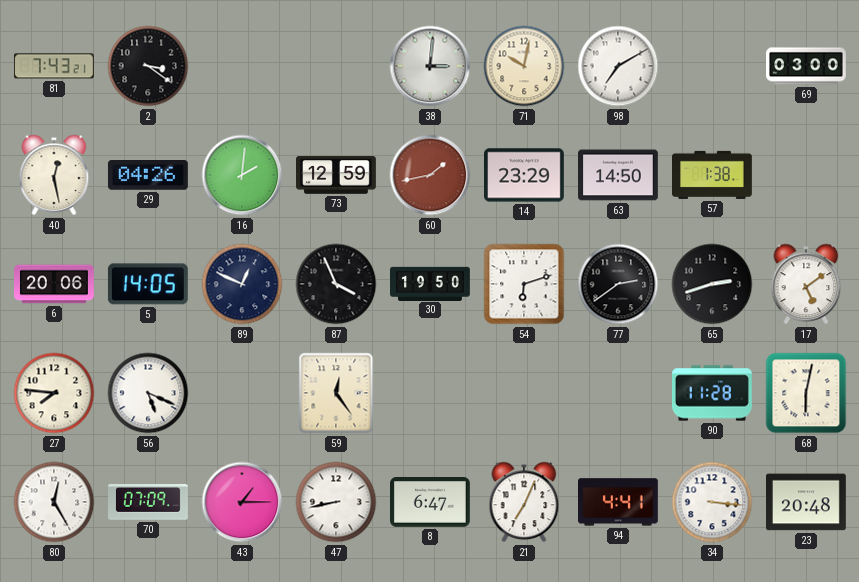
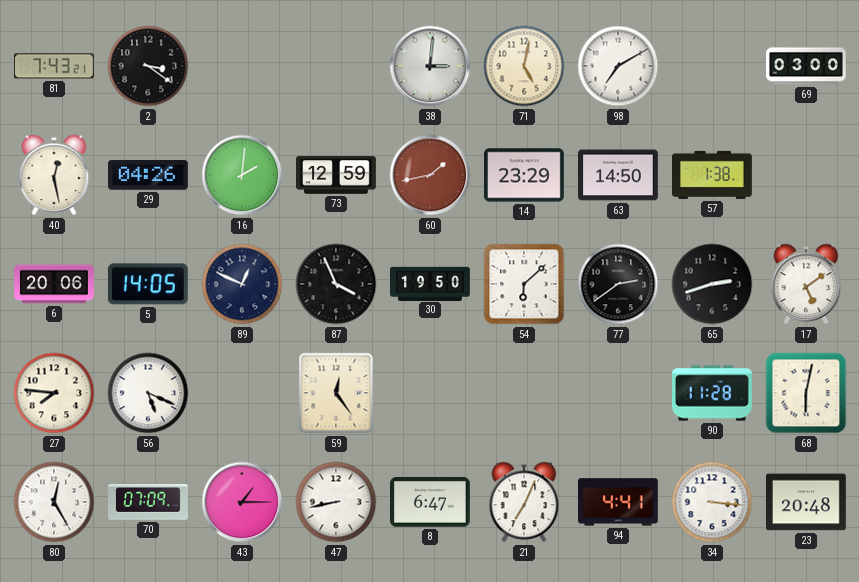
71: 10:02 -> 5:02 (524, 66)
54: 6:12 -> 6:08 (524, 284)
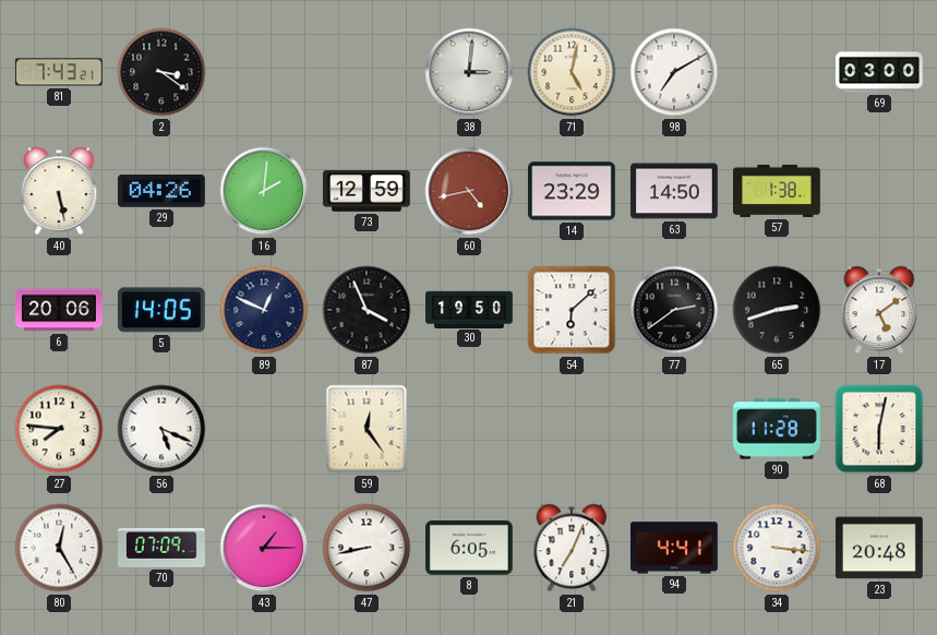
40: 12:28 -> 5:28 (59, 191)
60: 1:43 -> 4:43 (469, 191)
8: 6:47 -> 6:05 (470, 549)
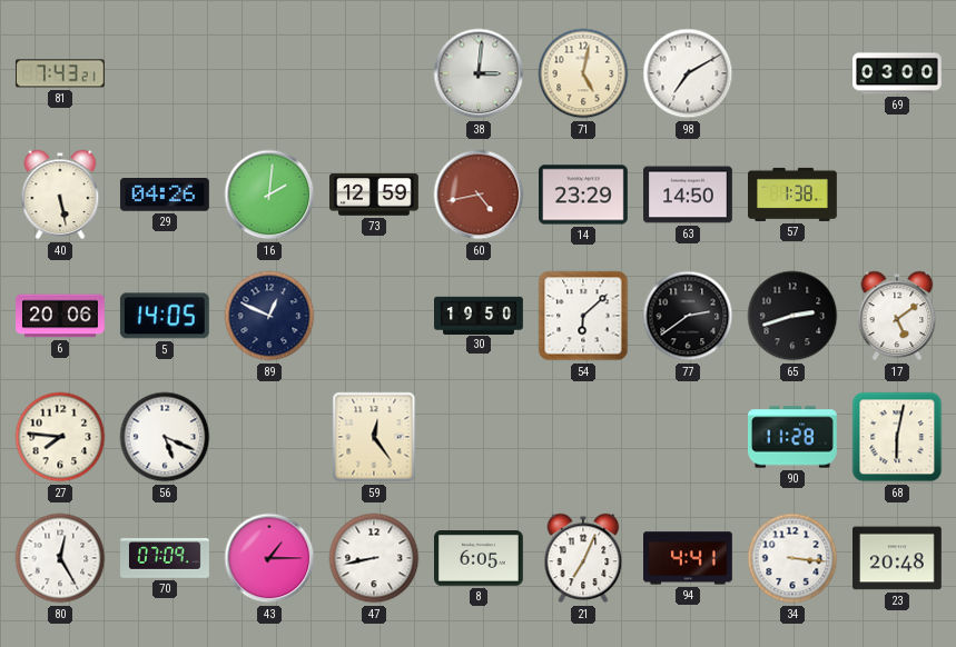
2: 3:21 -> none (161, 72)
87: 3:56 -> none (367, 310)
